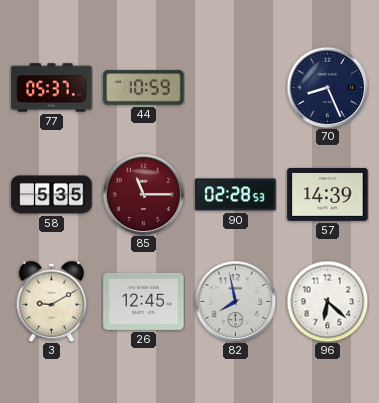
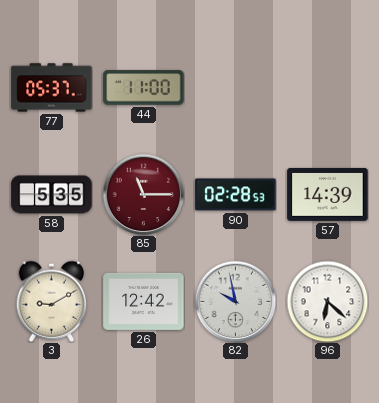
44: 10:59 -> 11:00 (144, 88)
70: 8:26 -> none (327, 87)
26: 12:45 -> 12:42 (144, 301)
82: 7:58 -> 9:58 (235, 301)
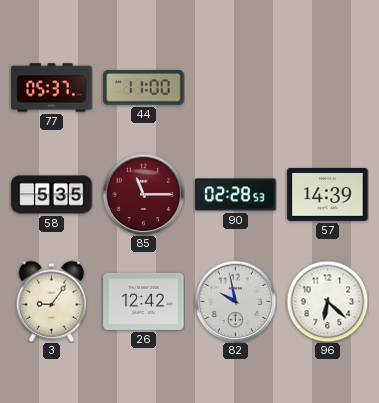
3: 9:10 -> 9:06 (52, 301)
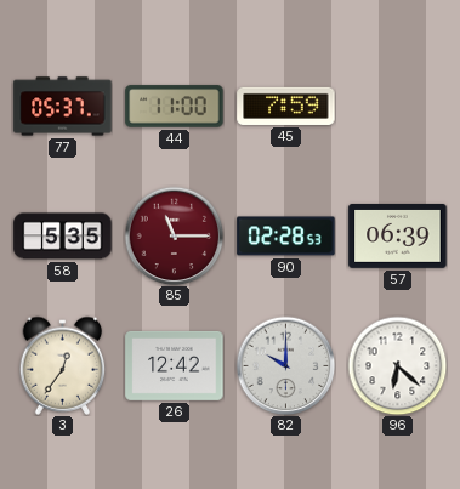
45: none -> 7:59 (286, 106)
57: 14:39 -> 06:39 (398, 235)
3: 9:06 -> 12:36 (63, 365)
82: 9:58 -> 10:00 (285, 365)
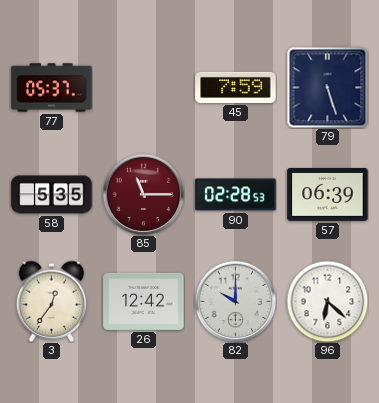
44: 11:00 -> none (175, 107)
79: none -> 5:27 (327, 87)
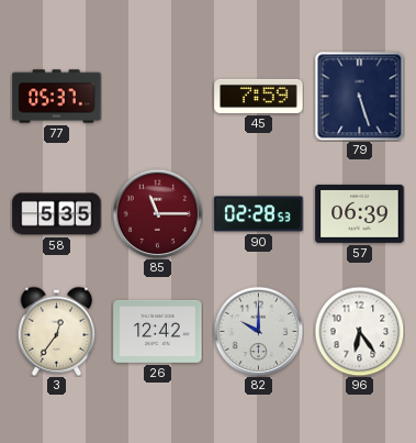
96: 6:22 -> 6:24 (359, 331)
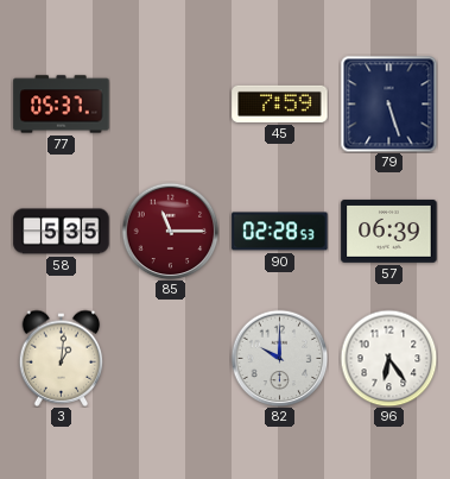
3: 12:36 -> 1:01 (62, 358)
26: 12:42 -> none (158, 331)
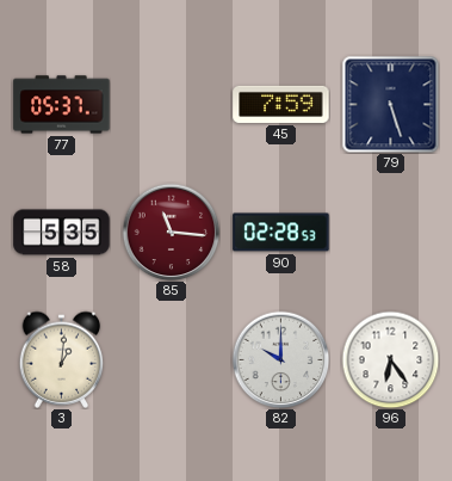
85: 11:15 -> 11:16 (171, 232)
57: 06:39 -> none (389, 231)
